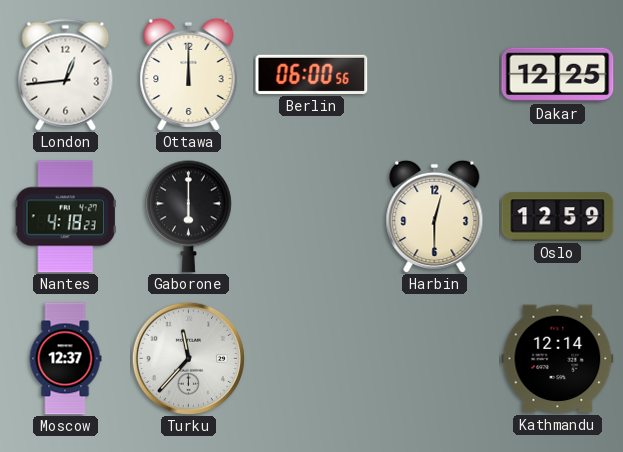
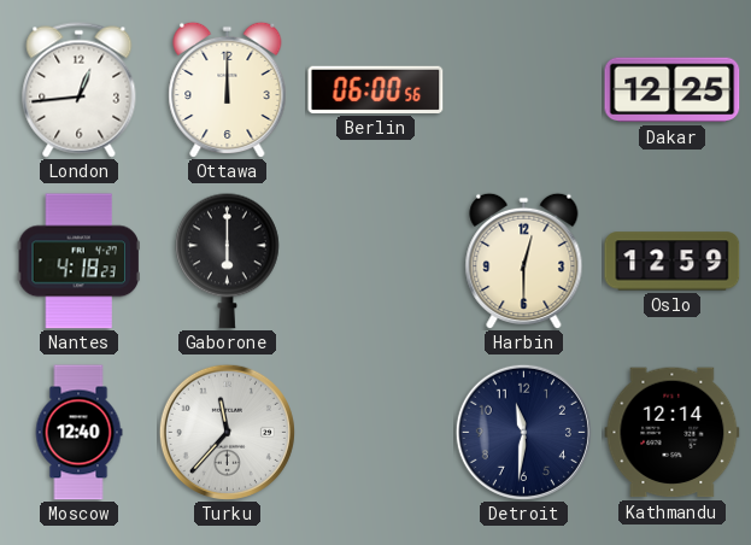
Moscow: 12:37 -> 12:40 (78, 433)
Detroit: none -> 11:31 (523, 432)
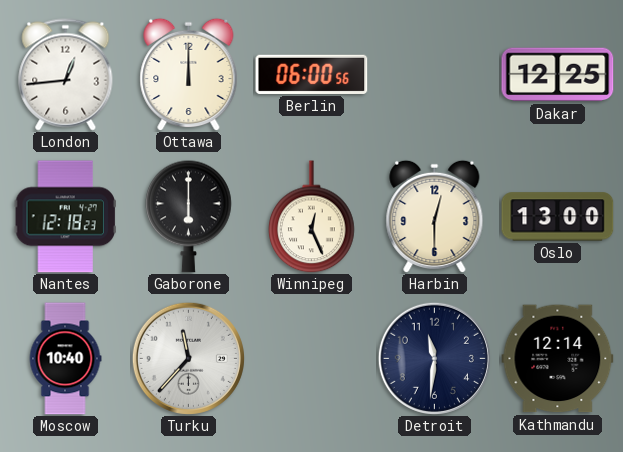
Nantes: 4:18 -> 12:18 (65, 217)
Winnipeg: none -> 12:26 (312, 217)
Oslo: 12:59 -> 13:00 (558, 217)
Moscow: 12:40 -> 10:40 (65, 359)
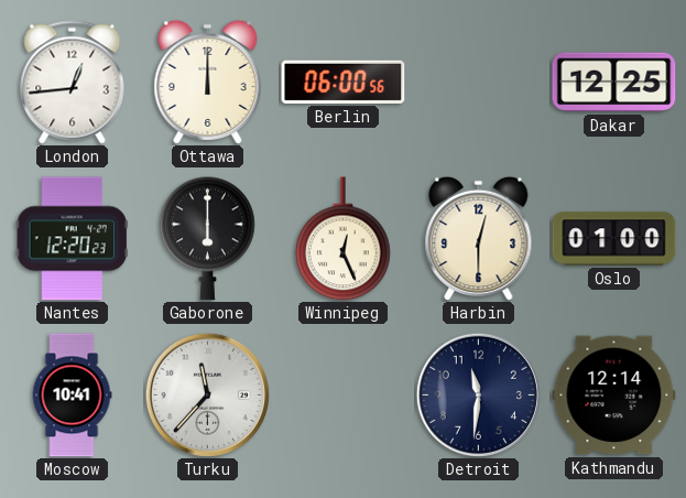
Nantes: 12:18 -> 12:20 (72, 239)
Oslo: 13:00 -> 01:00 (614, 239)
Moscow: 10:40 -> 10:41 (72, 396)
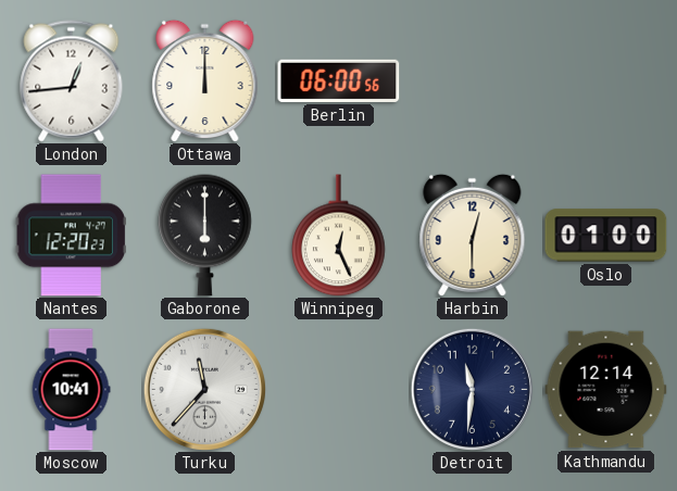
Dakar: 12:25 -> none (614, 83)
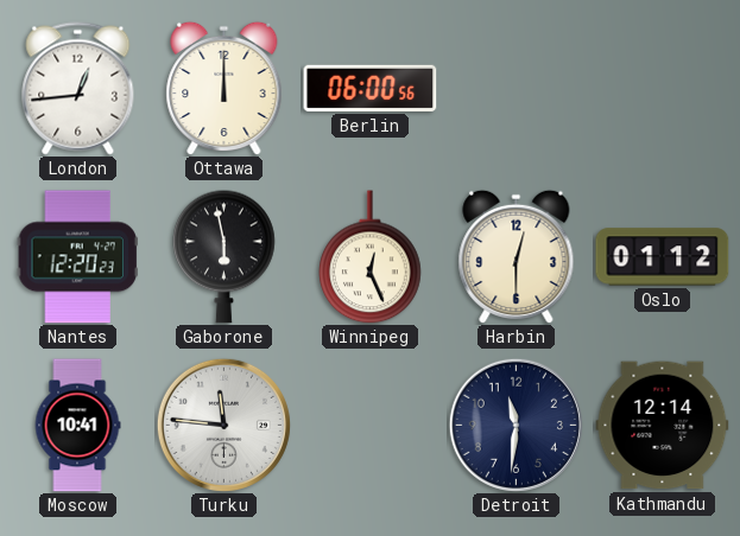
Gaborone: 6:00 -> 5:58 (224, 256)
Oslo: 01:00 -> 01:12 (663, 257)
Turku: 11:37 -> 11:46 (223, 425)
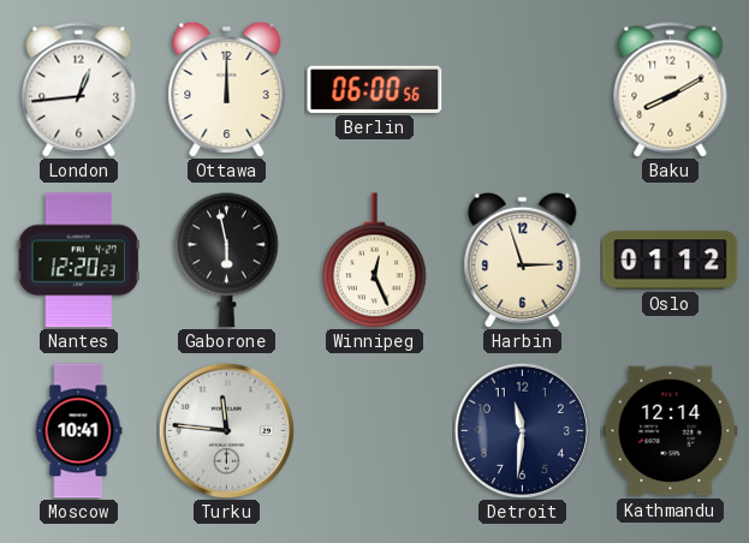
Baku: none -> 8:10 (671, 90)
Harbin: 12:30 -> 2:57 (523, 259)
